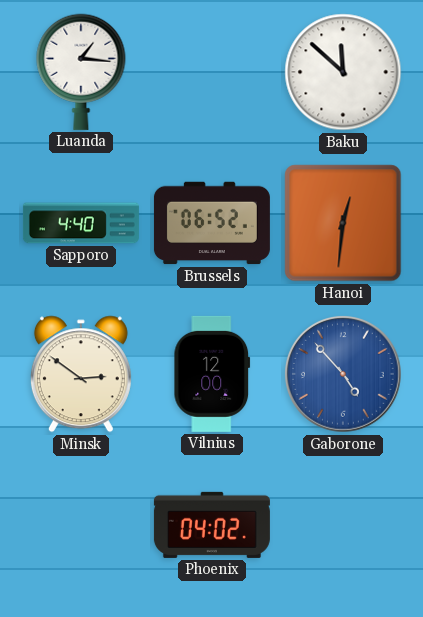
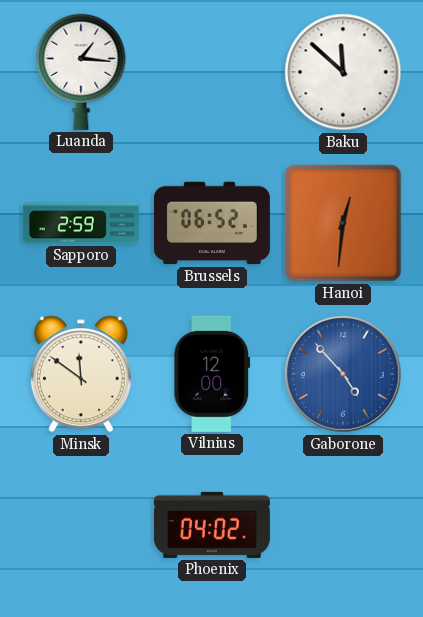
Sapporo: 4:40 -> 2:59 (81, 223)
Minsk: 2:51 -> 11:51 (81, 374)
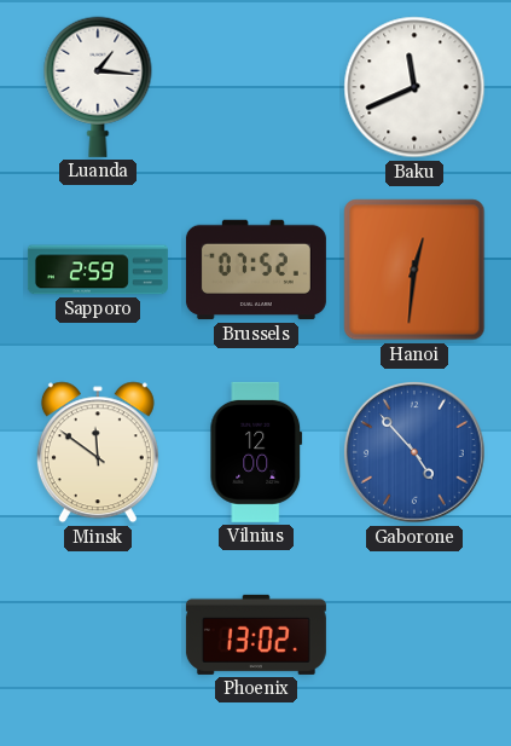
Baku: 11:52 -> 11:41 (414, 87)
Brussels: 06:52 -> 07:52 (256, 270)
Phoenix: 04:02 -> 13:02 (256, 635)
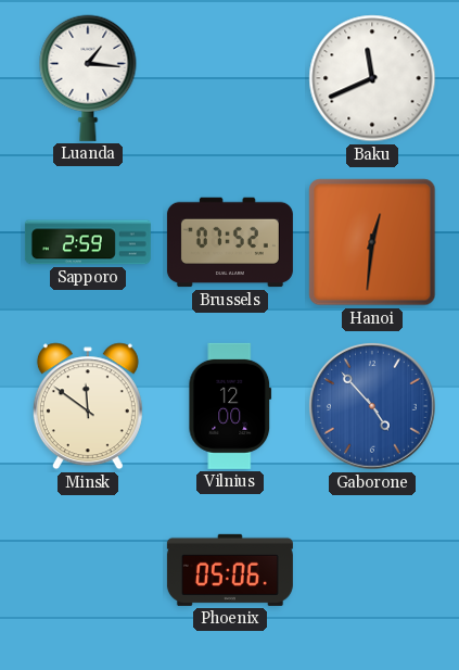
Phoenix: 13:02 -> 05:06 (230, 570)
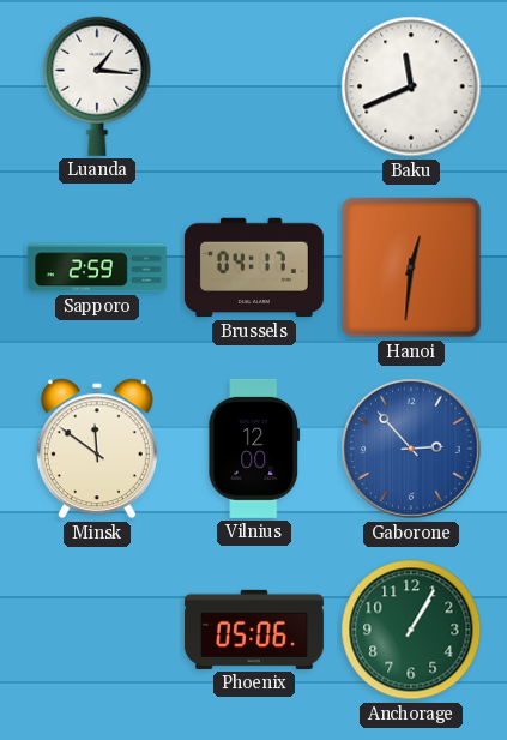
Brussels: 07:52 -> 04:17 (254, 267)
Gaborone: 4:53 -> 2:53 (411, 449)
Anchorage: none -> 1:05 (411, 630)
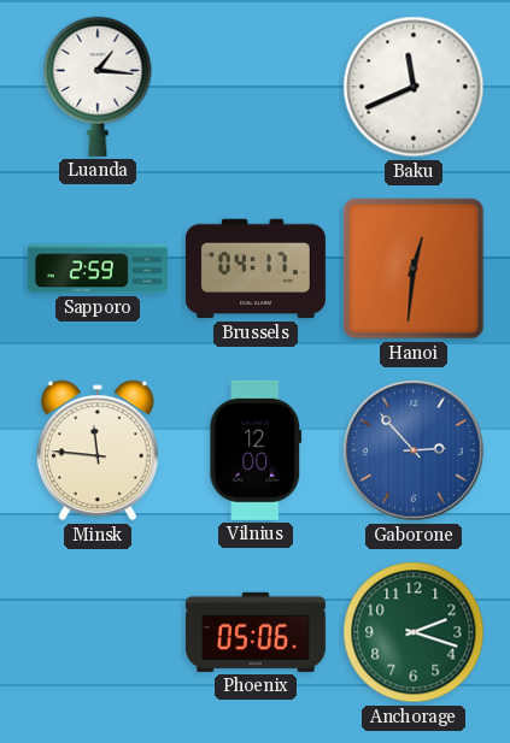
Minsk: 11:51 -> 11:46 (98, 450)
Anchorage: 1:05 -> 2:18 (414, 632)
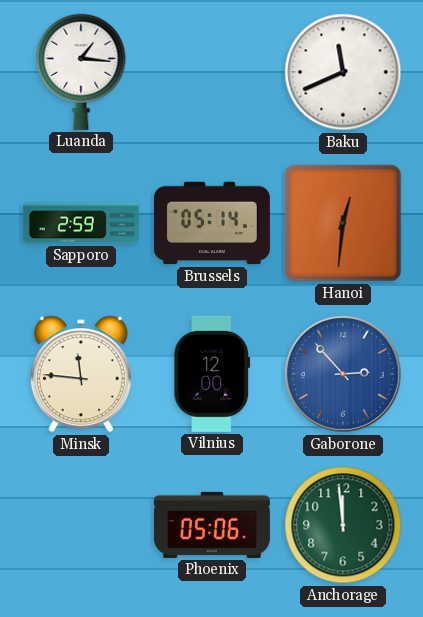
Brussels: 04:17 -> 05:14 (212, 223)
Anchorage: 2:18 -> 11:59 (343, 525)
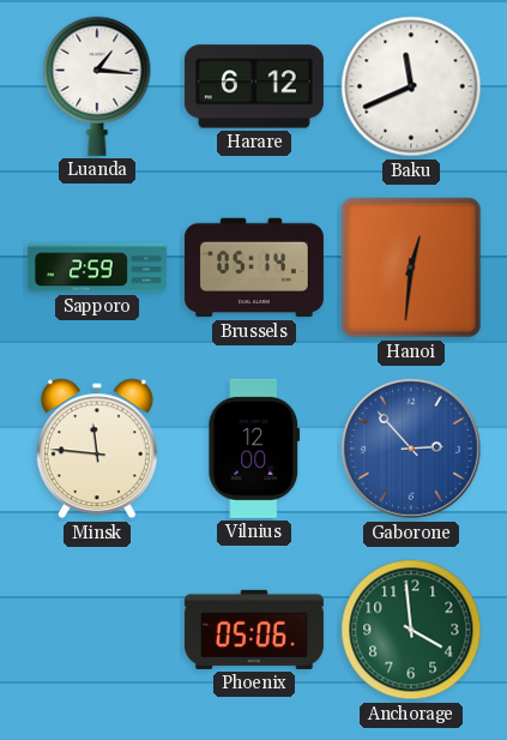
Harare: none -> 6:12 (254, 86)
Anchorage: 11:59 -> 3:59 (411, 630)
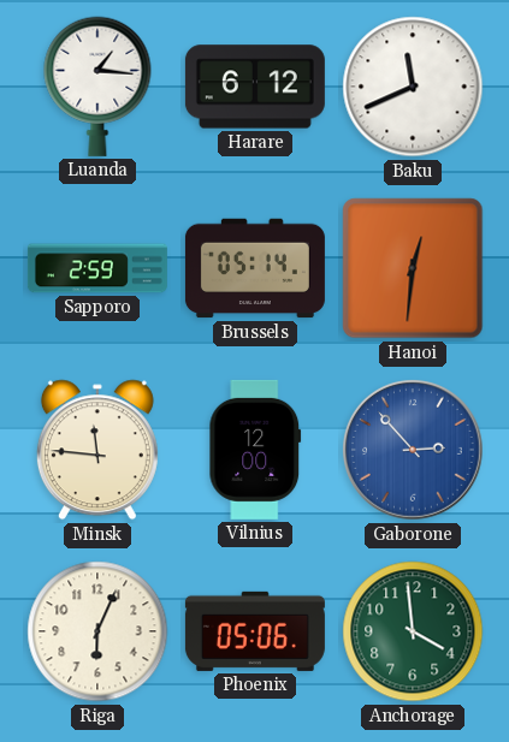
Riga: none -> 6:04 (97, 631)
